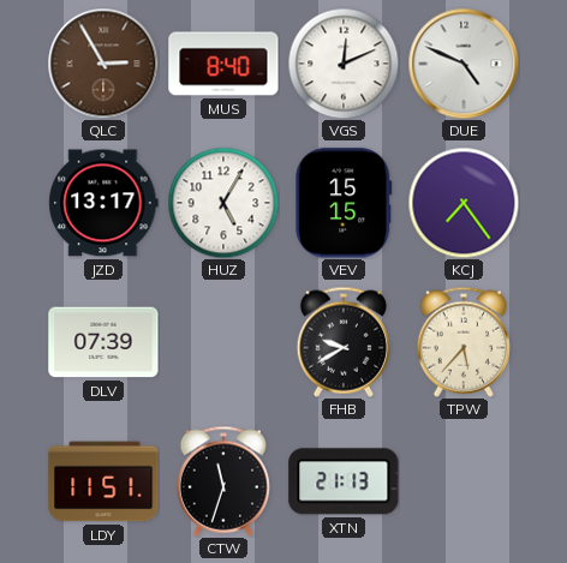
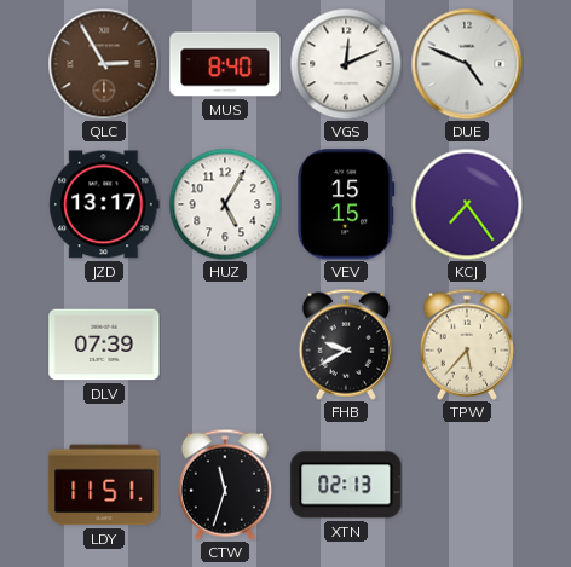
XTN: 21:13 -> 02:13 (346, 485)
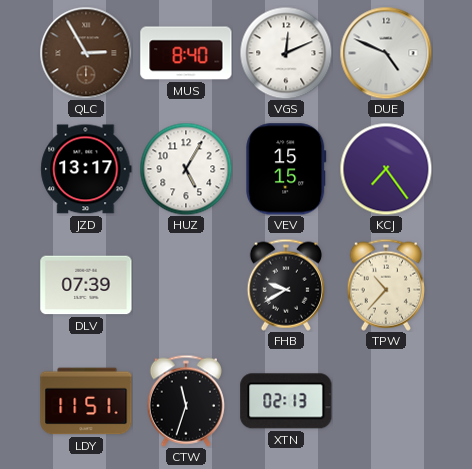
TPW: 5:37 -> 10:37 (386, 285)
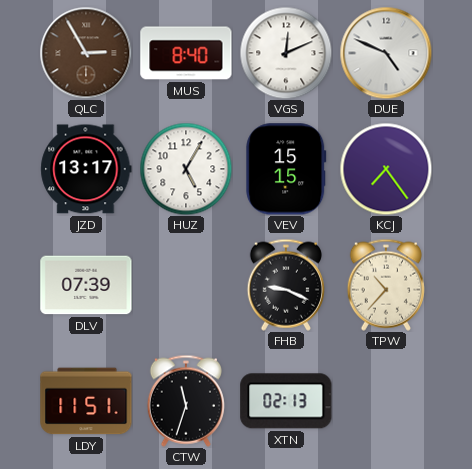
FHB: 9:40 -> 9:19 (286, 285)
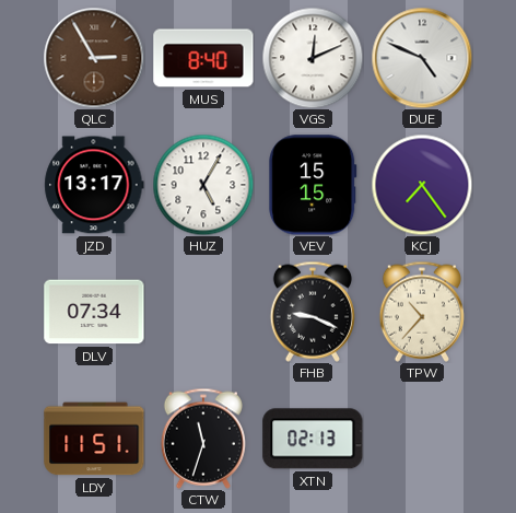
DLV: 07:39 -> 07:34 (94, 312)
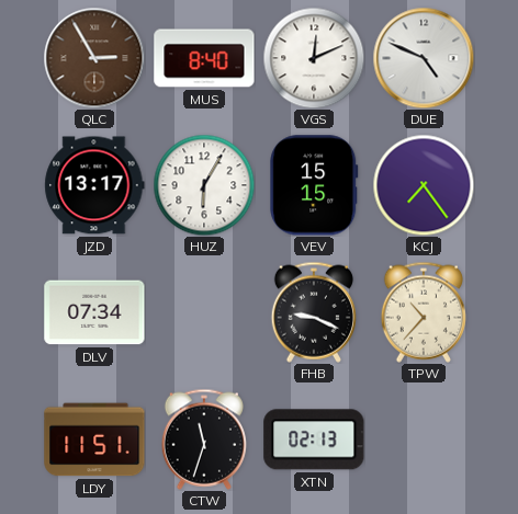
HUZ: 5:05 -> 6:05 (204, 185)
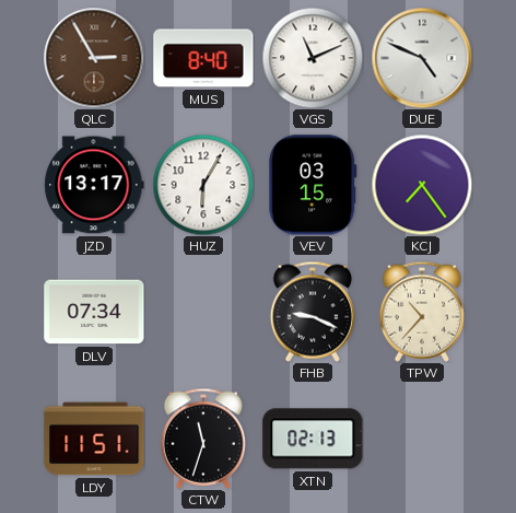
VGS: 12:11 -> 11:11 (313, 58)
VEV: 15:15 -> 03:15 (313, 185)
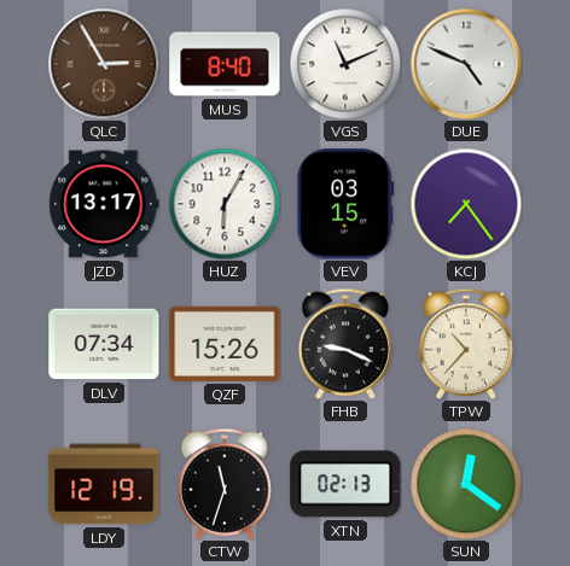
QZF: none -> 15:26 (225, 344)
LDY: 11:51 -> 12:19 (104, 484)
SUN: none -> 12:21 (466, 484)
